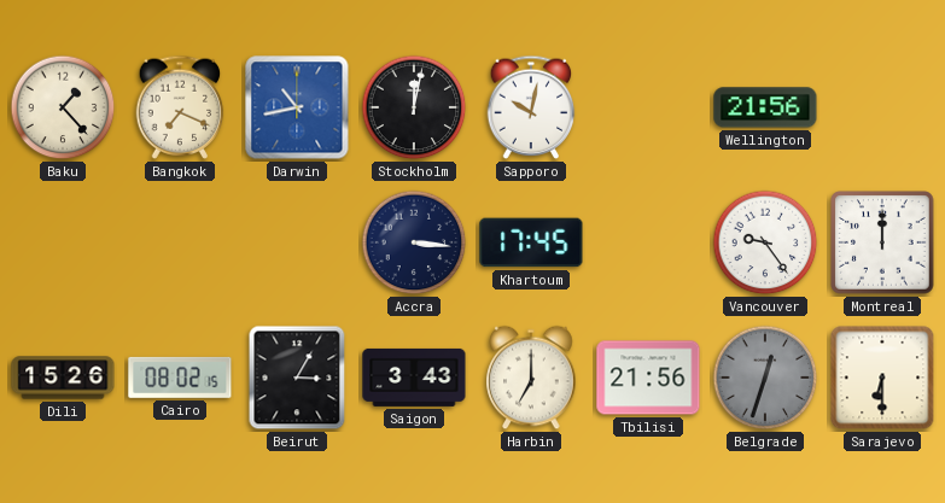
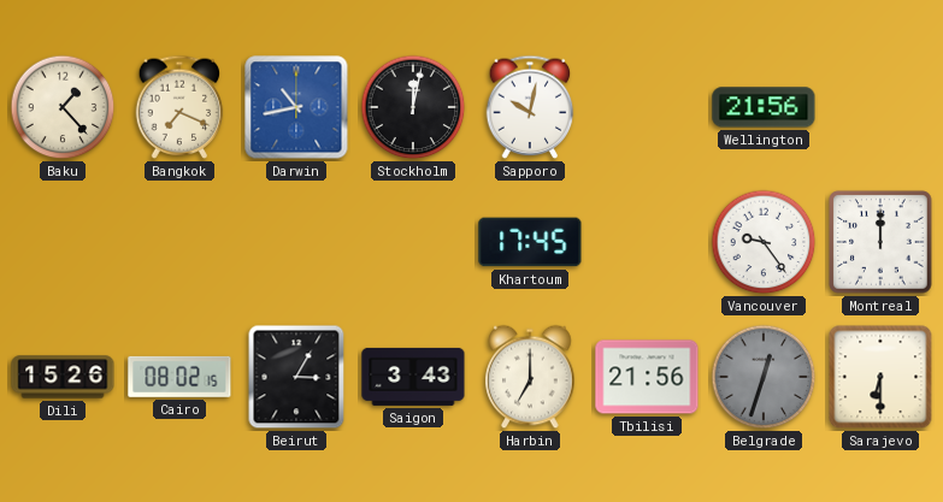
Accra: 3:16 -> none (414, 242)
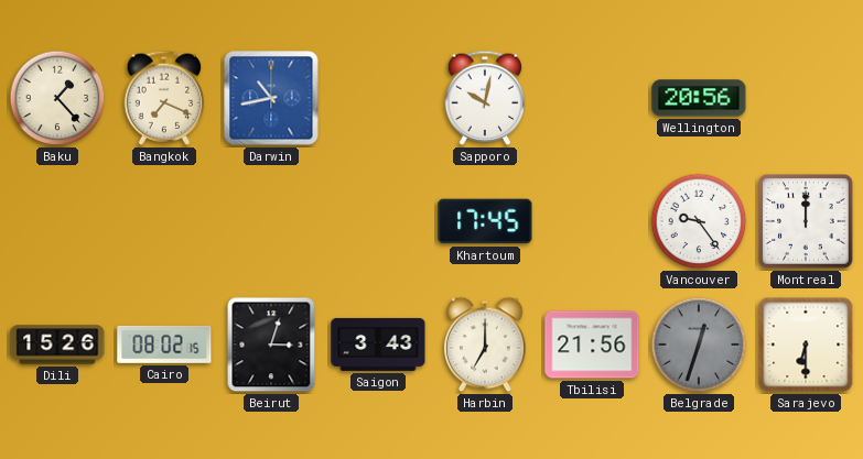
Stockholm: 12:02 -> none (413, 107)
Wellington: 21:56 -> 20:56 (699, 98)
Beirut: 3:05 -> 3:03 (271, 345)
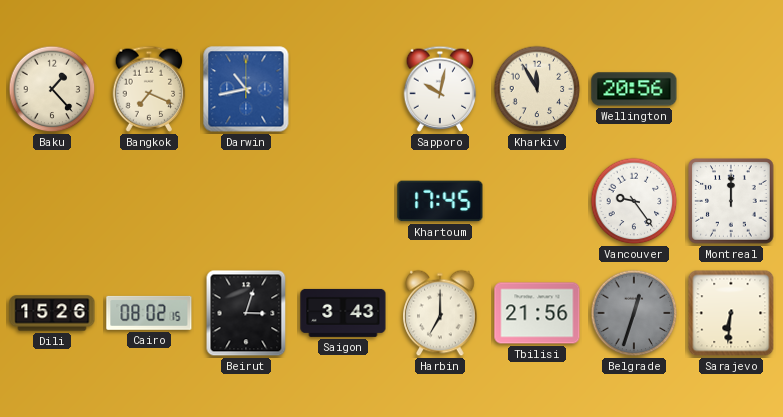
Kharkiv: none -> 11:55 (537, 89)
Sarajevo: 6:30 -> 6:31 (731, 313)
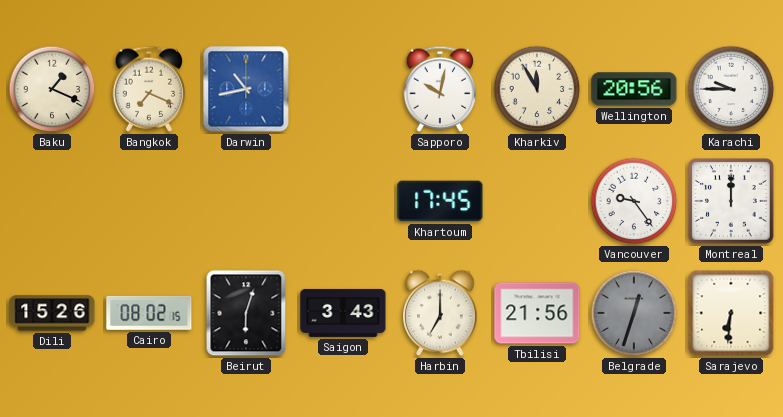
Baku: 1:23 -> 1:19 (52, 89)
Karachi: none -> 9:45 (731, 89)
Beirut: 3:03 -> 6:03 (246, 313)
